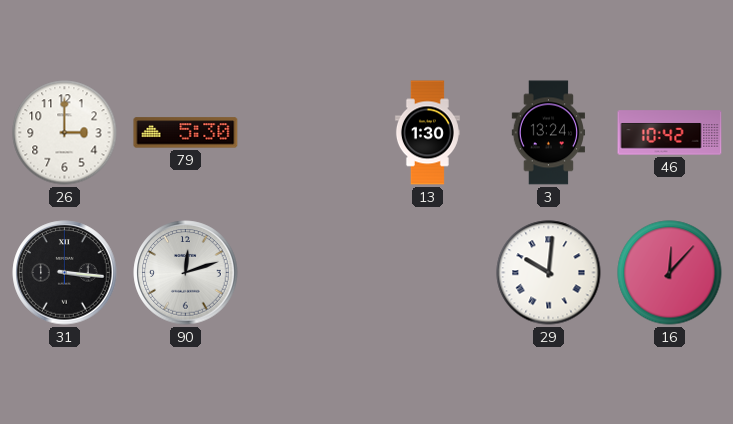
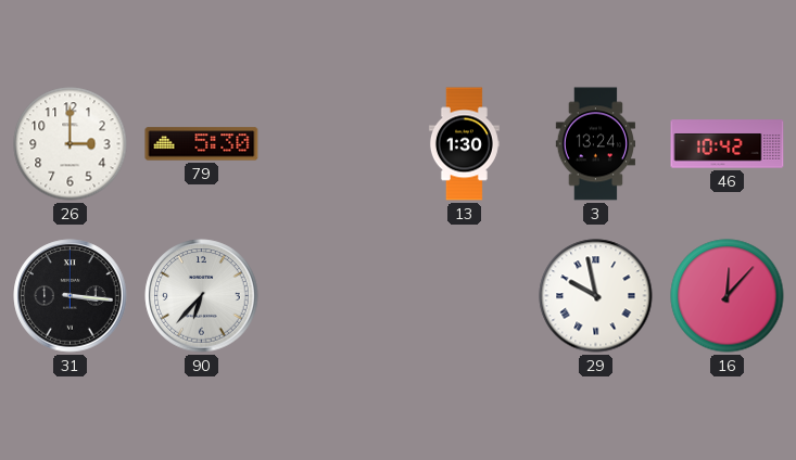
90: 12:12 -> 6:37 (202, 296)
29: 10:01 -> 9:58 (596, 296)
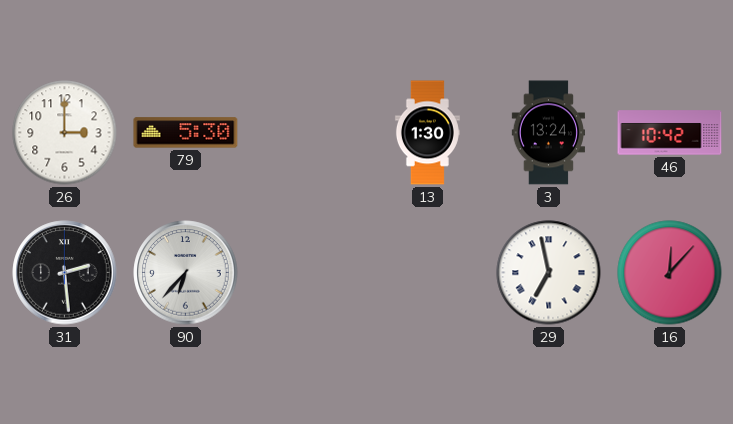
31: 3:16 -> 2:29 (65, 273)
29: 9:58 -> 6:58 (549, 273)
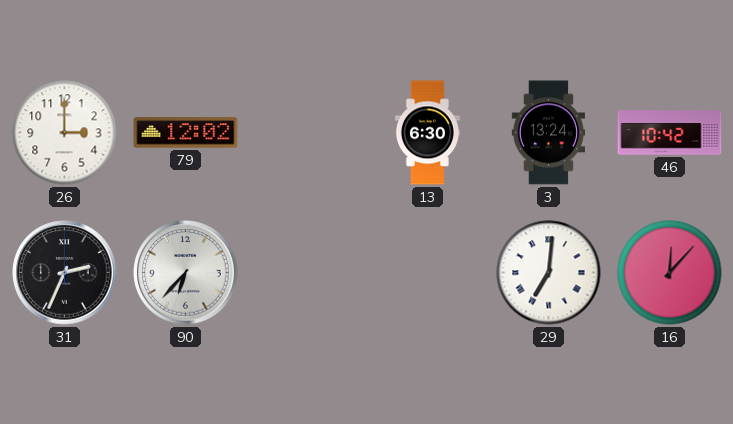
79: 5:30 -> 12:02 (186, 133)
13: 1:30 -> 6:30 (427, 133)
31: 2:29 -> 2:34 (65, 273)
29: 6:58 -> 7:01 (549, 273)
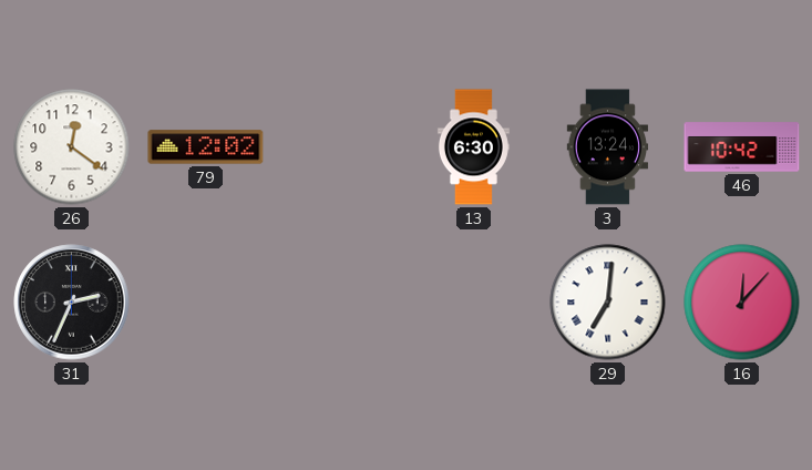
26: 3:00 -> 12:21 (72, 147)
90: 6:37 -> none (186, 273)
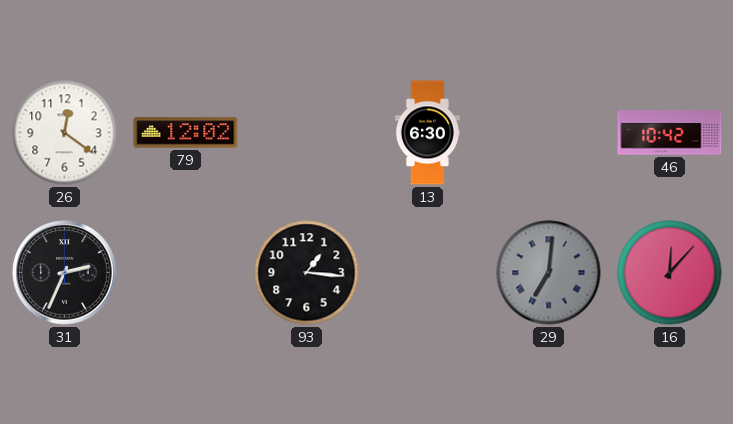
3: 13:24 -> none (607, 147)
93: none -> 1:16 (307, 273)
29 dial: white -> grey (549, 273)
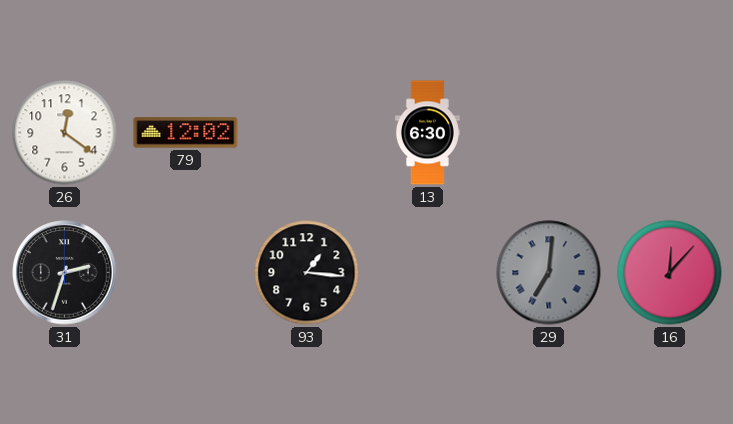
46: 10:42 -> none (670, 133)
31: 2:34 -> 2:33 (65, 273)
